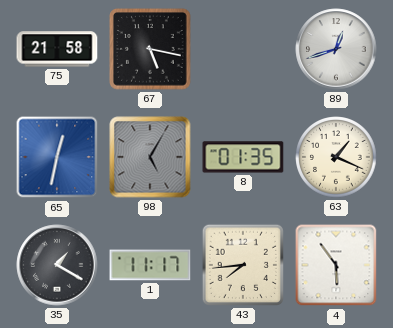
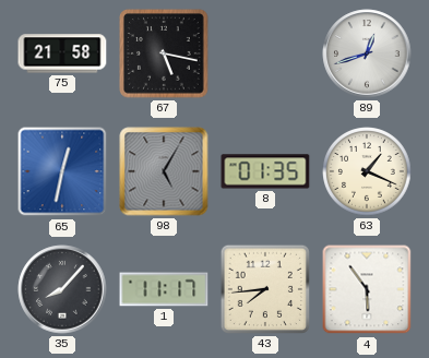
35: 1:20 -> 8:07 (62, 289)
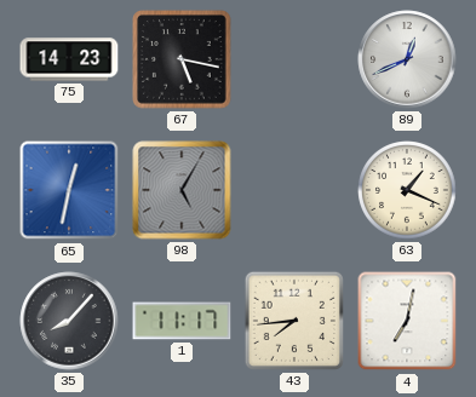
75: 21:58 -> 14:23 (69, 59)
89: 12:42 -> 12:41 (407, 59)
8: 01:35 -> none (265, 171)
4: 5:54 -> 7:02 (407, 321)
